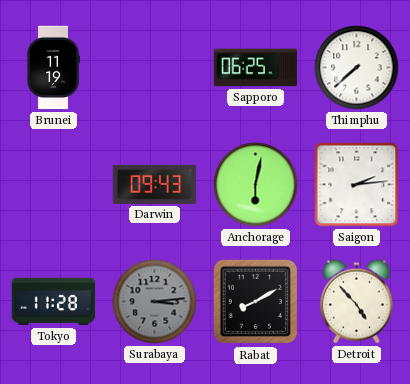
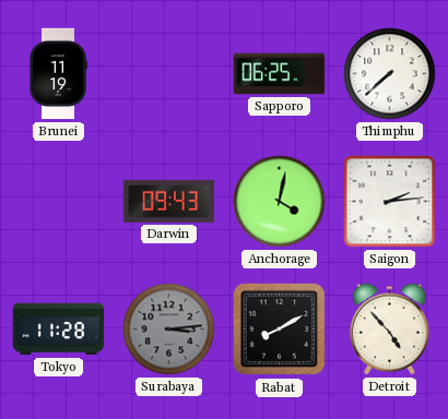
Anchorage: 6:02 -> 4:02 (280, 202)
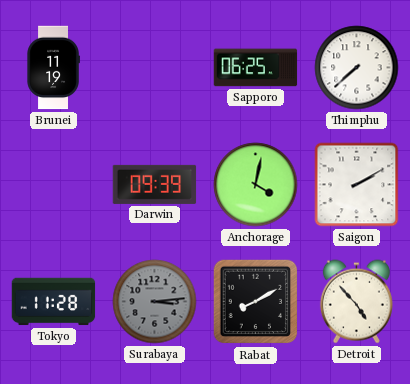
Darwin: 09:43 -> 09:39 (155, 184)
Saigon: 2:14 -> 2:10 (357, 185)
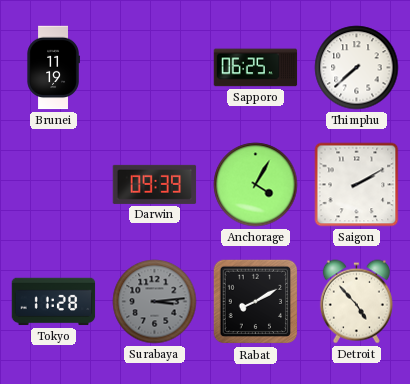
Anchorage: 4:02 -> 4:05 (256, 185)
